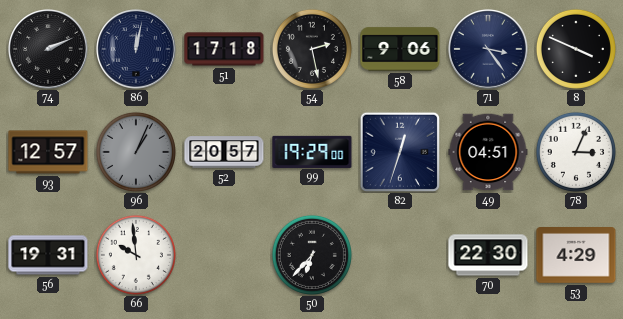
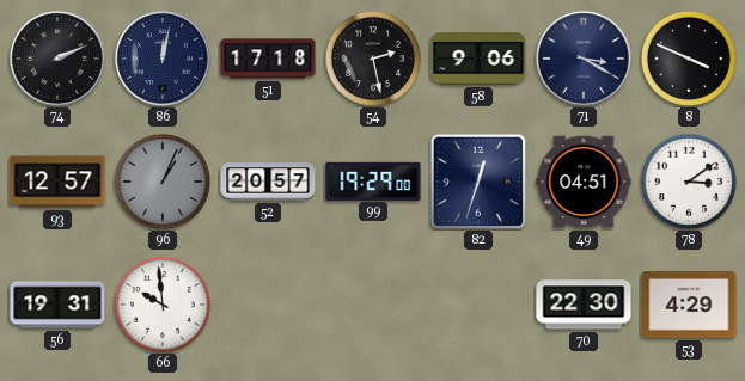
71: 3:24 -> 3:20 (585, 60)
78: 3:04 -> 3:09 (689, 182)
50: 6:37 -> none (312, 255)
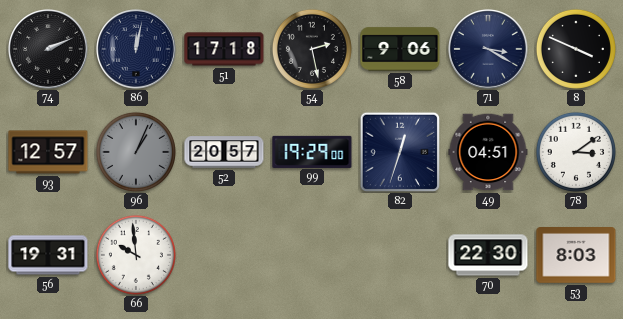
53: 4:29 -> 8:03 (576, 256)
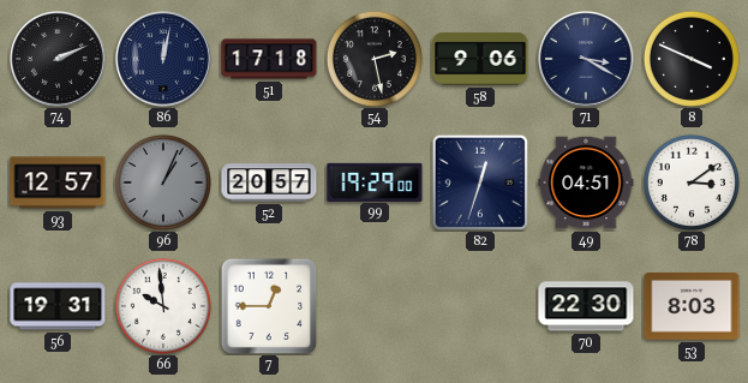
7: none -> 12:45 (269, 306)
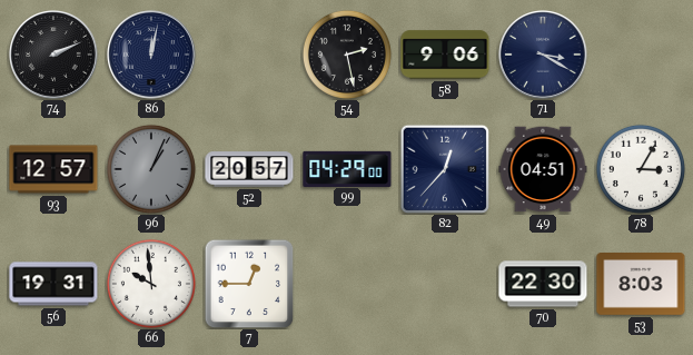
51: 17:18 -> none (269, 59)
8: 3:49 -> none (692, 59)
99: 19:29 -> 04:29 (347, 168)
82: 12:33 -> 12:37 (444, 168)
78: 3:09 -> 3:05 (641, 169)
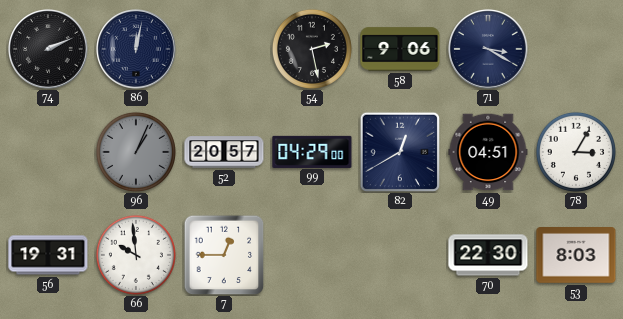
93: 12:57 -> none (53, 169)
82: 12:37 -> 12:40 (399, 151)
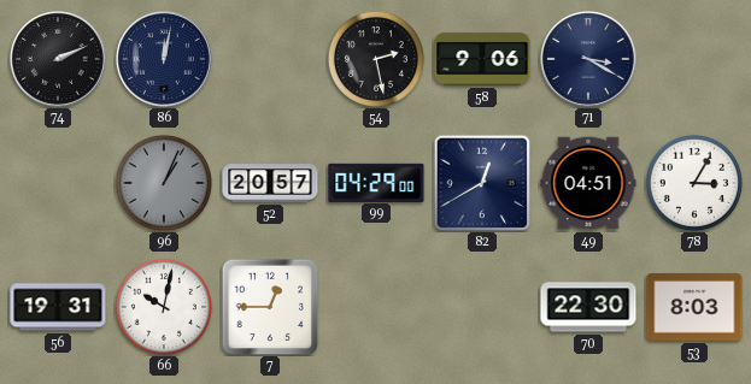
66: 9:59 -> 10:02 (164, 307)
